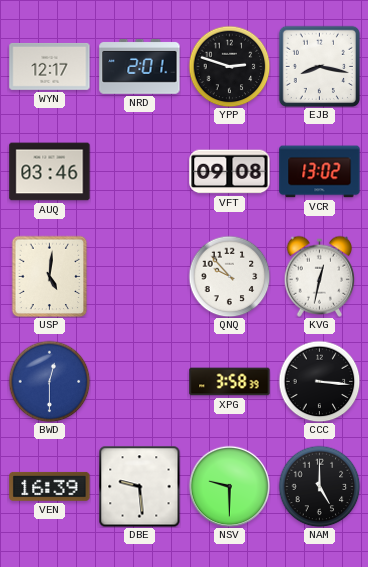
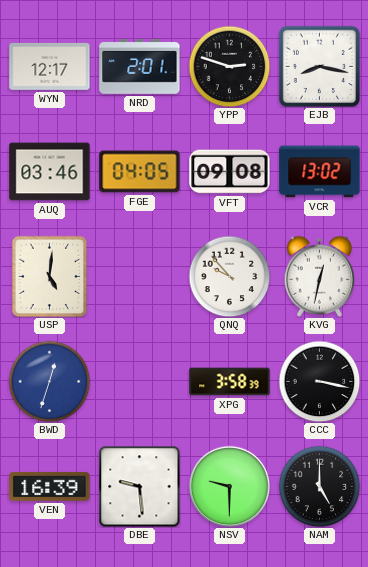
FGE: none -> 04:05 (140, 172)
BWD: 12:30 -> 12:33 (49, 381)
CCC: 3:16 -> 3:17 (319, 381)
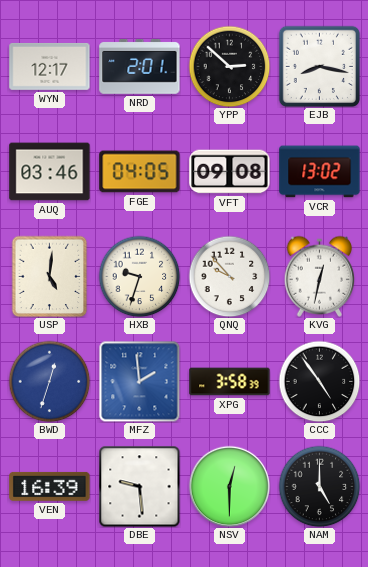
YPP: 2:48 -> 2:52 (229, 66)
HXB: none -> 9:33 (139, 276)
MFZ: none -> 1:59 (139, 381)
CCC: 3:17 -> 4:54 (319, 381)
NSV: 9:30 -> 12:30 (229, 486)
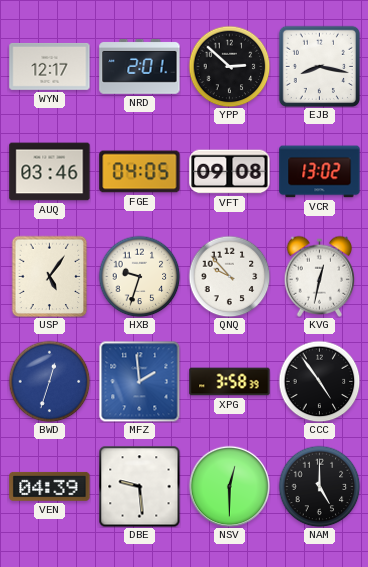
USP: 5:01 -> 5:06 (50, 276)
VEN: 16:39 -> 04:39 (50, 486)
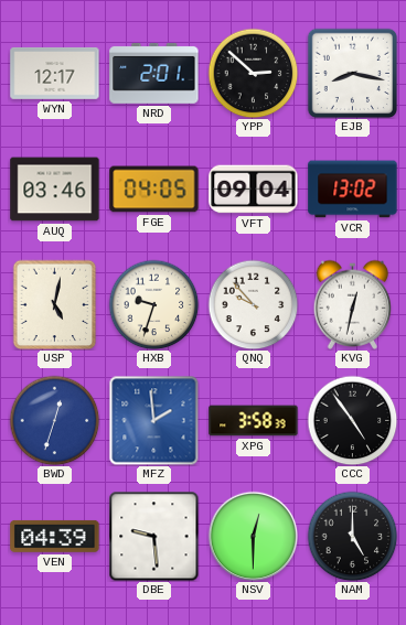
VFT: 09:08 -> 09:04 (254, 190)
USP: 5:06 -> 5:02 (55, 304)
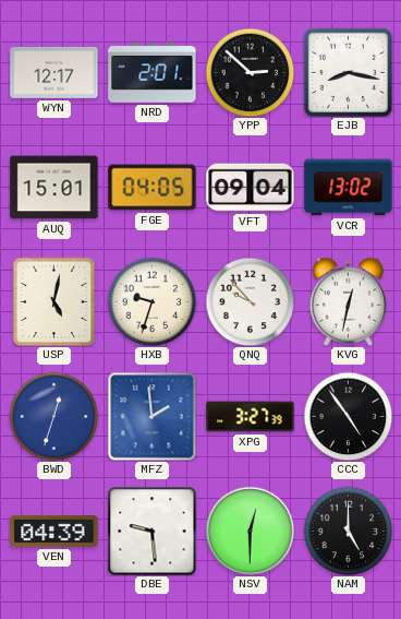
AUQ: 03:46 -> 15:01 (54, 188)
XPG: 3:58 -> 3:27 (251, 417)
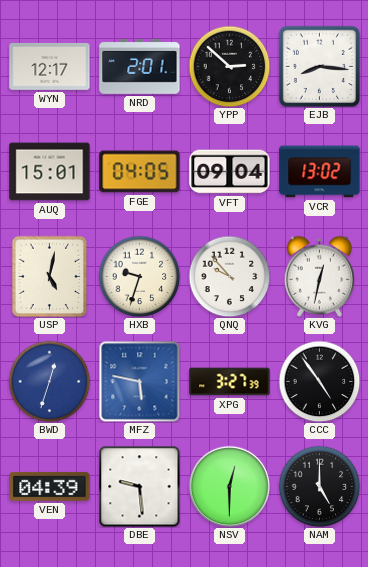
EJB: 8:17 -> 8:16 (319, 66)
MFZ: 1:59 -> 5:47 (139, 381)
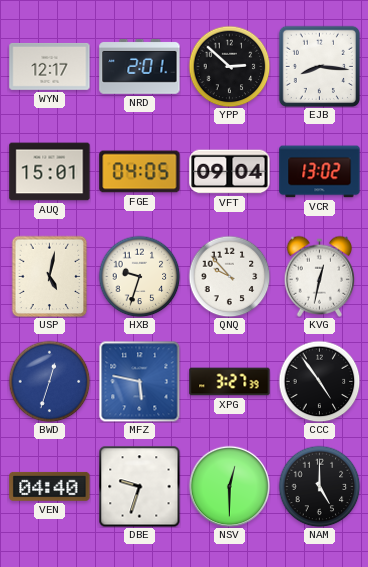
VEN: 04:39 -> 04:40 (50, 486)
DBE: 9:29 -> 9:33 (139, 486)
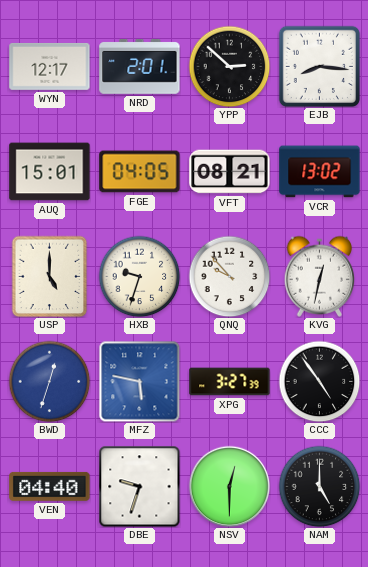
VFT: 09:04 -> 08:21 (230, 172)
USP: 5:02 -> 5:00 (50, 276)
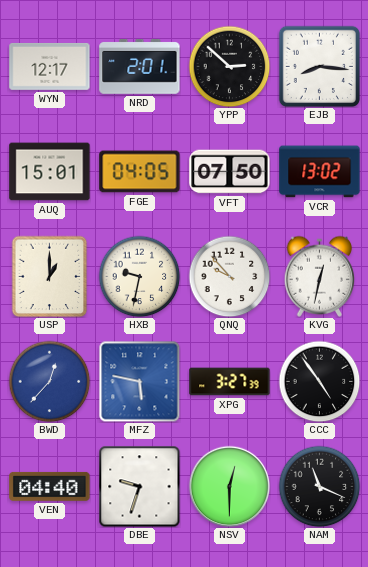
VFT: 08:21 -> 07:50 (230, 172)
USP: 5:00 -> 1:00 (50, 276)
HXB: 9:33 -> 9:32 (139, 276)
BWD: 12:33 -> 12:37 (49, 381)
NAM: 5:00 -> 11:19 (319, 486)
